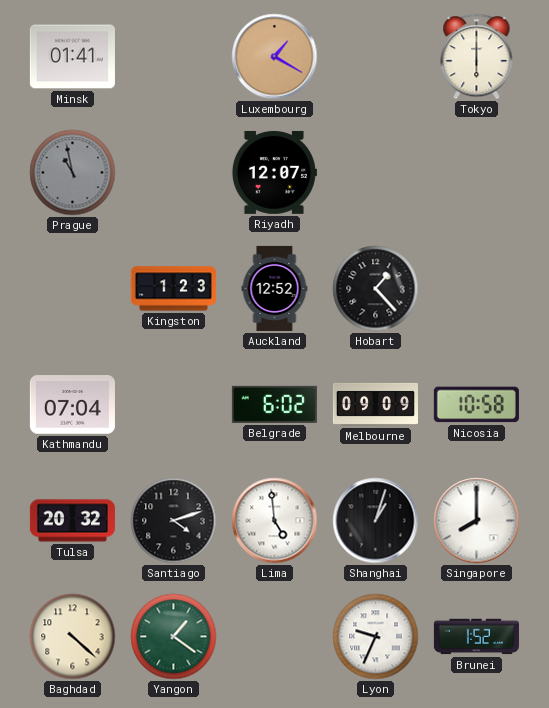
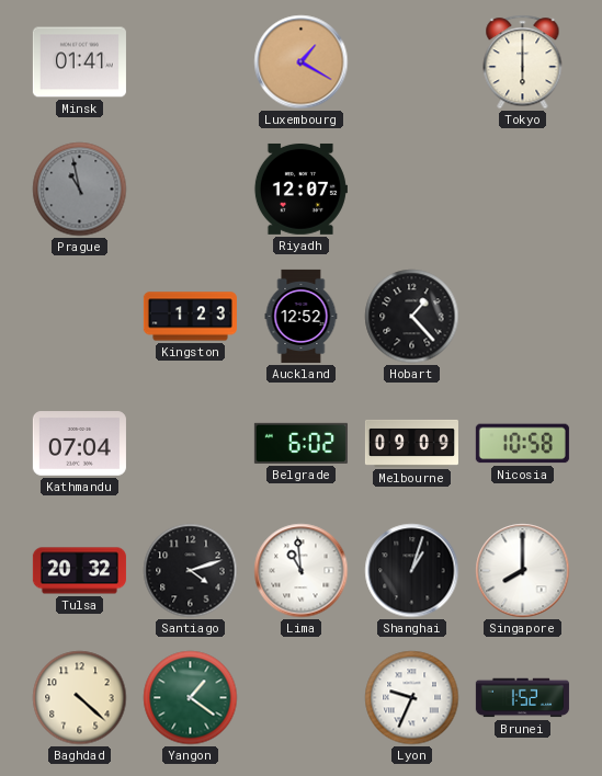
Lima: 4:59 -> 10:59 (302, 571)
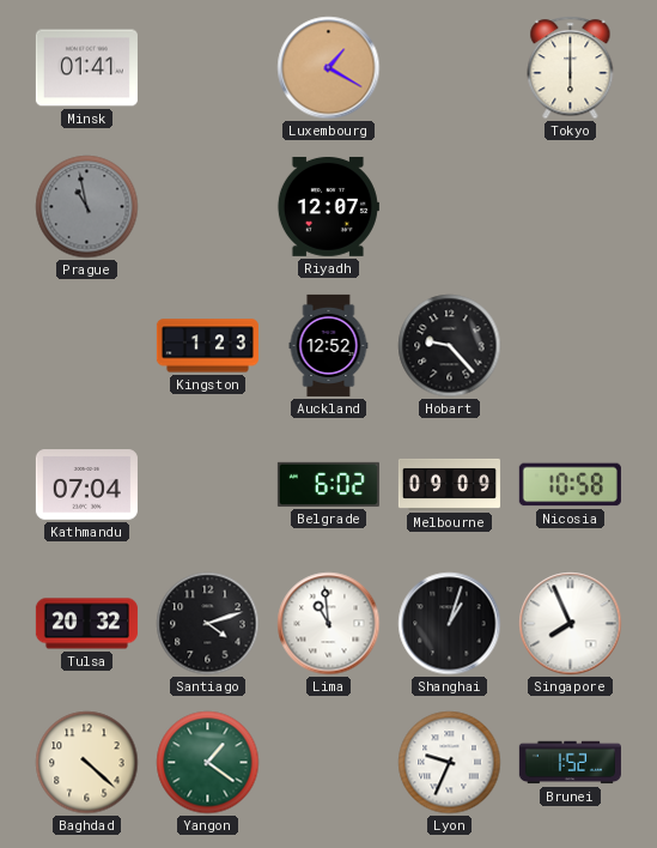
Hobart: 1:23 -> 9:23 (450, 346)
Singapore: 8:00 -> 7:56 (571, 624)
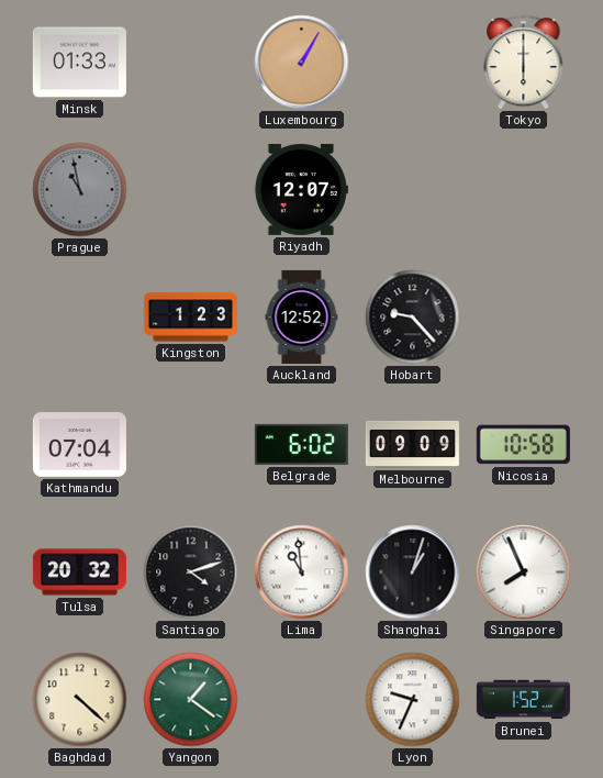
Minsk: 01:41 -> 01:33 (79, 63)
Luxembourg: 1:20 -> 1:05 (302, 63)
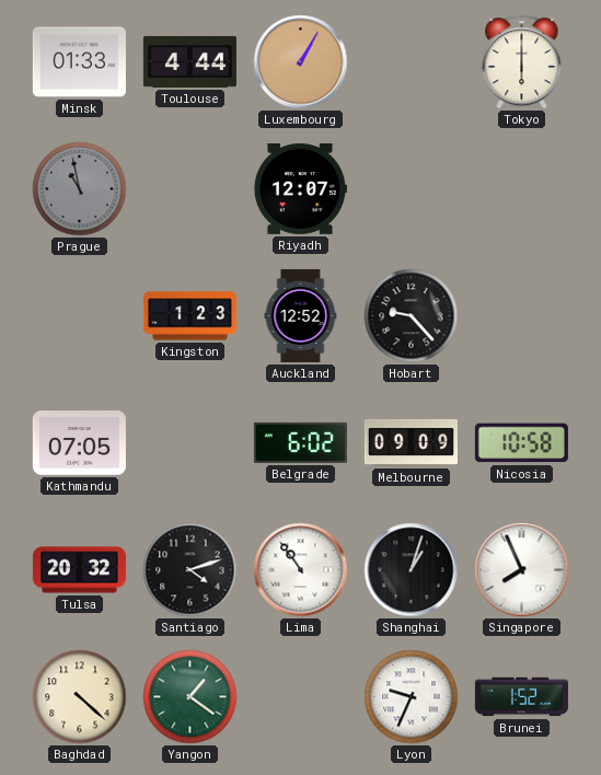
Toulouse: none -> 4:44 (189, 61)
Kathmandu: 07:04 -> 07:05 (79, 443)
Lima: 10:59 -> 10:54 (301, 570)
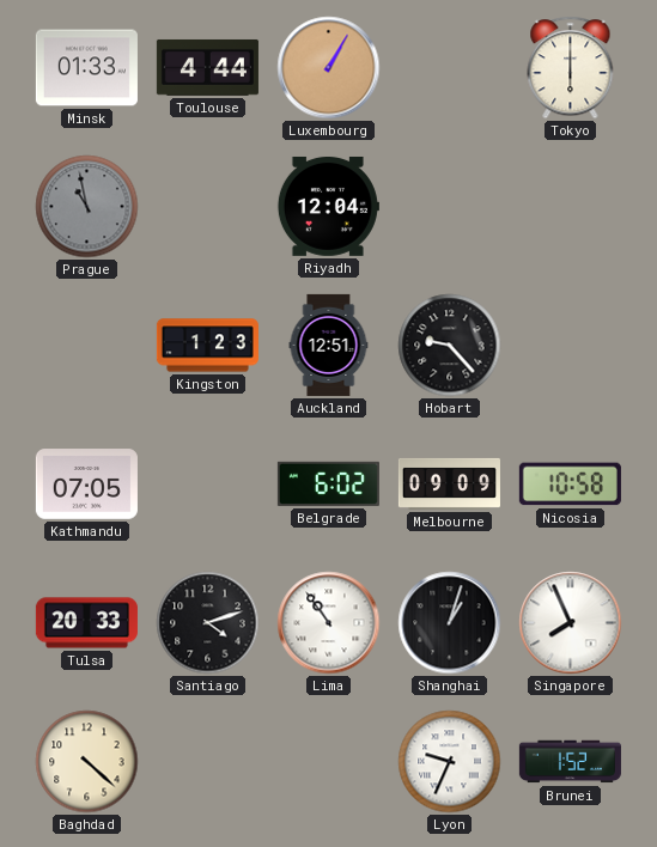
Riyadh: 12:07 -> 12:04 (328, 206)
Auckland: 12:52 -> 12:51 (329, 345)
Tulsa: 20:32 -> 20:33 (86, 623)
Yangon: 1:21 -> none (190, 697)
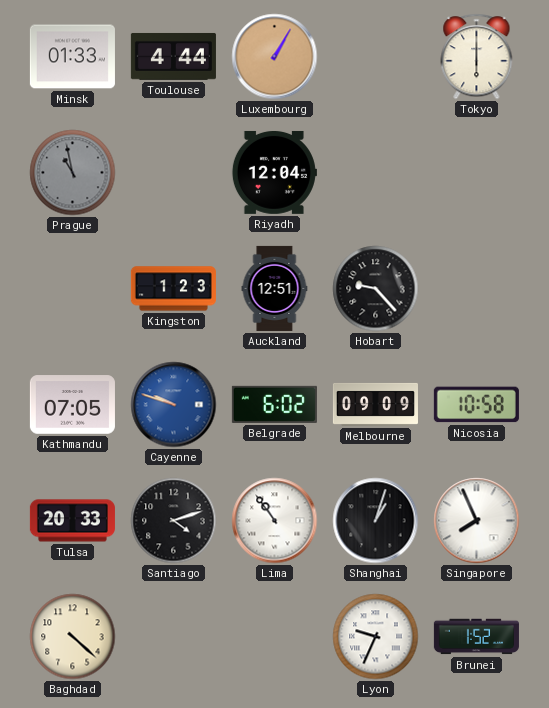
Cayenne: none -> 9:48 (174, 405)
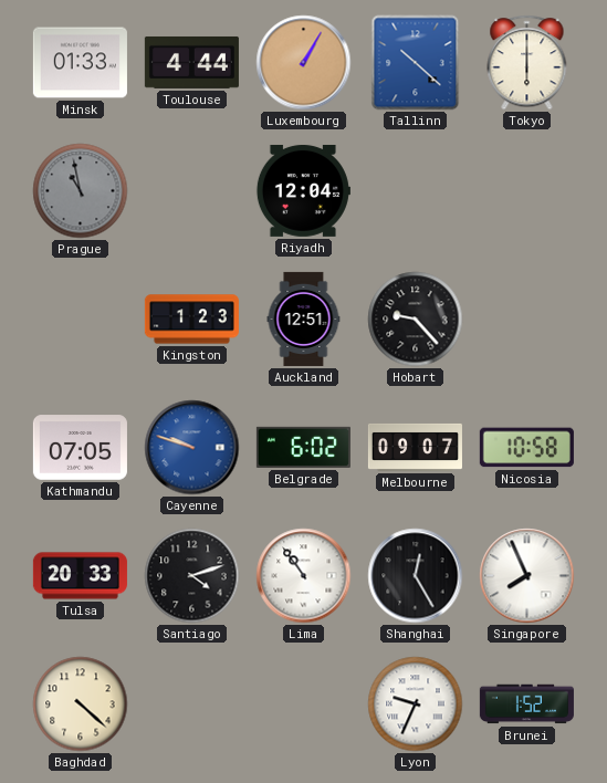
Tallinn: none -> 10:22 (416, 63)
Melbourne: 09:09 -> 09:07 (415, 447)
Shanghai: 1:03 -> 12:25 (416, 576)
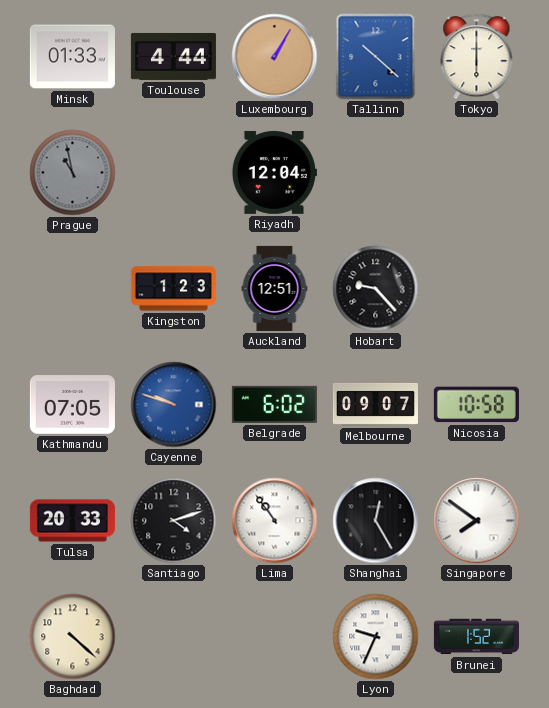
Singapore: 7:56 -> 7:51 (477, 521)
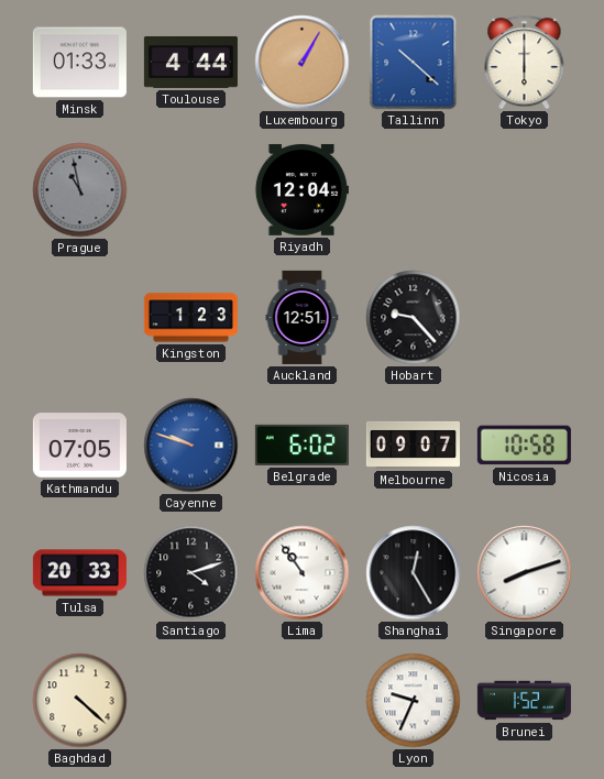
Singapore: 7:51 -> 8:12 (525, 573)
